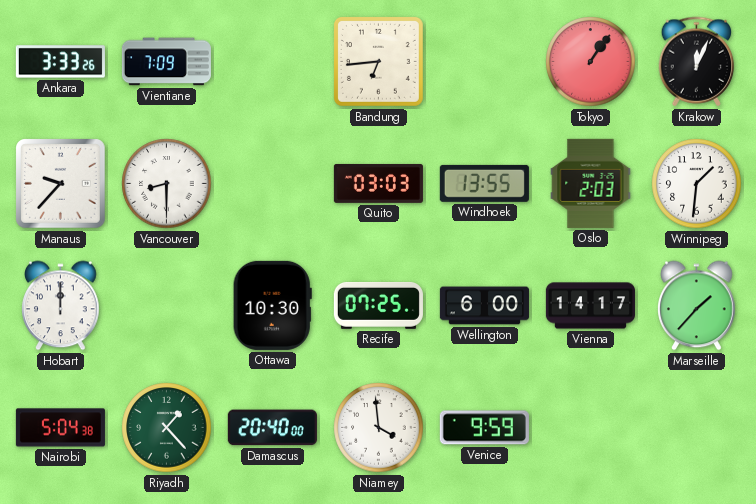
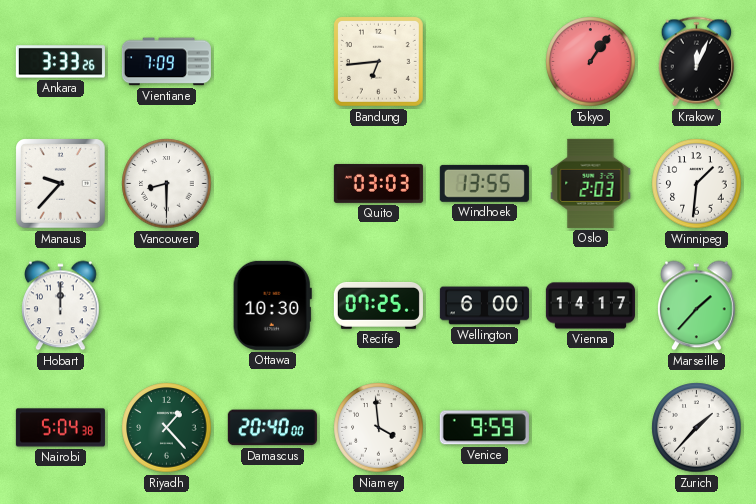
Zurich: none -> 1:37 (697, 428)
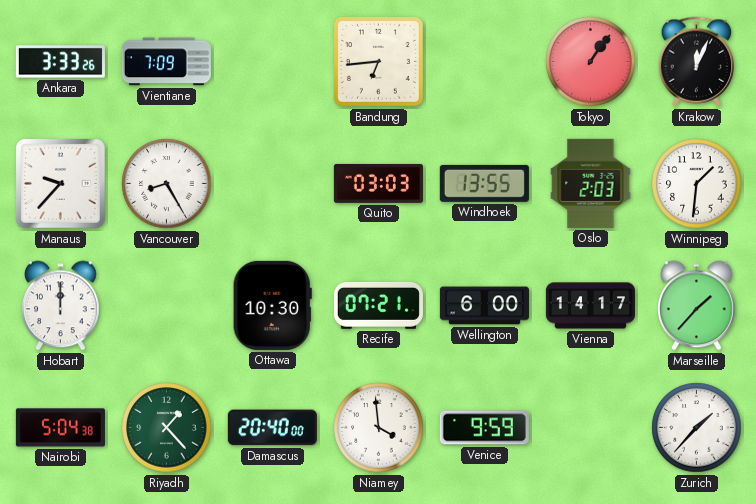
Vancouver: 8:30 -> 8:25 (167, 184)
Recife: 07:25 -> 07:21 (378, 305)
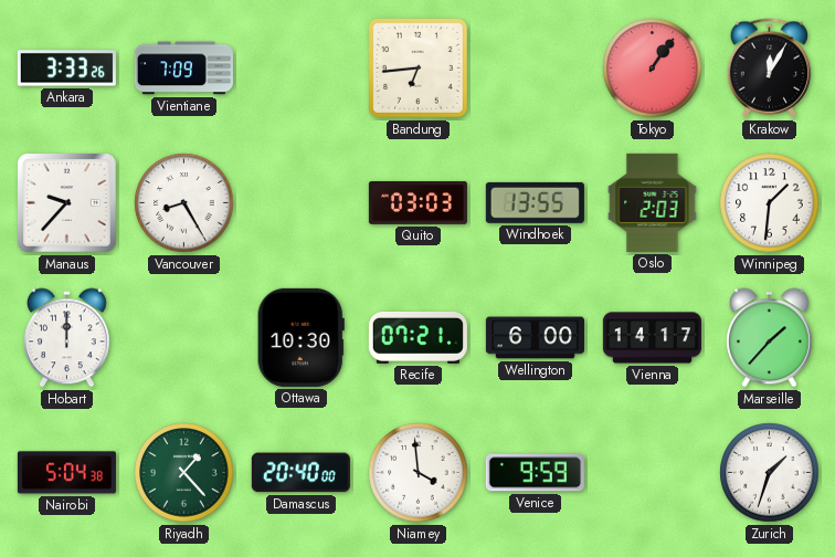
Krakow: 12:04 -> 12:05 (770, 69)
Zurich: 1:37 -> 1:33 (770, 473)
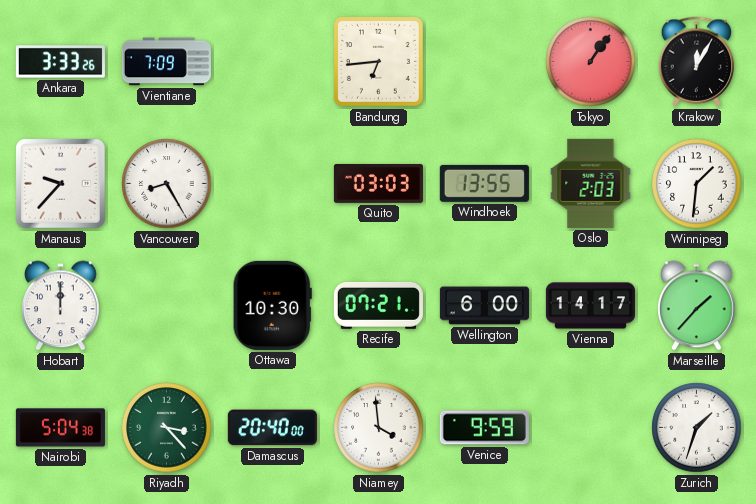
Riyadh: 1:23 -> 3:23 (167, 428)
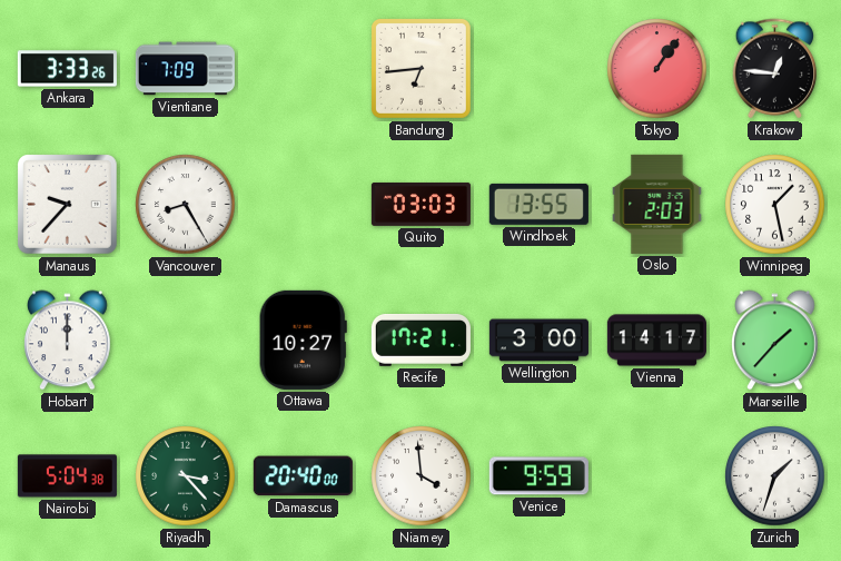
Krakow: 12:05 -> 12:46 (775, 69)
Winnipeg: 1:31 -> 1:28 (775, 205)
Ottawa: 10:30 -> 10:27 (303, 339)
Recife: 07:21 -> 17:21 (420, 339)
Wellington: 6:00 -> 3:00 (538, 341)
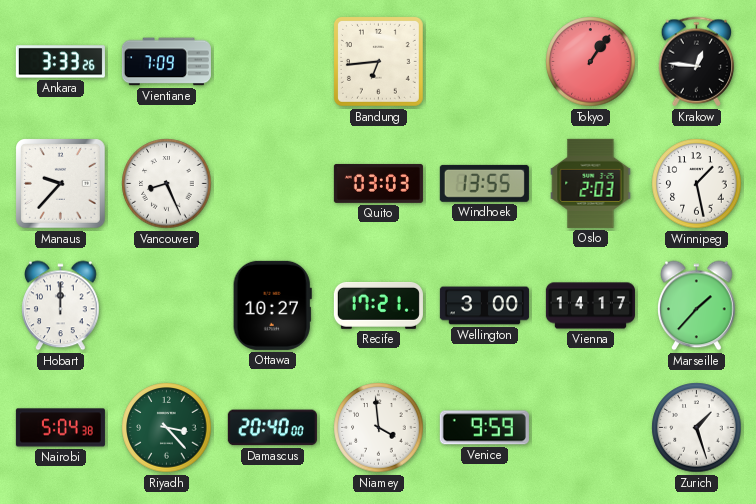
Vancouver: 8:25 -> 8:26 (167, 184)
Zurich: 1:33 -> 1:27 (697, 428)
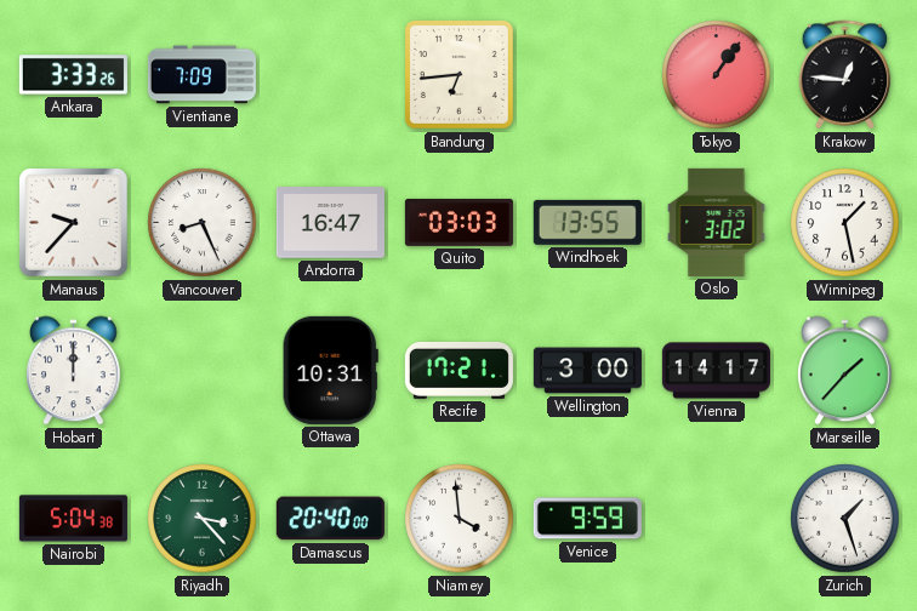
Andorra: none -> 16:47 (330, 223)
Oslo: 2:03 -> 3:02 (717, 222)
Ottawa: 10:27 -> 10:31 (330, 370)
